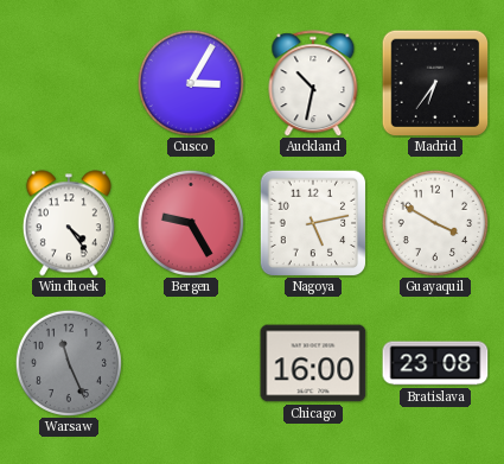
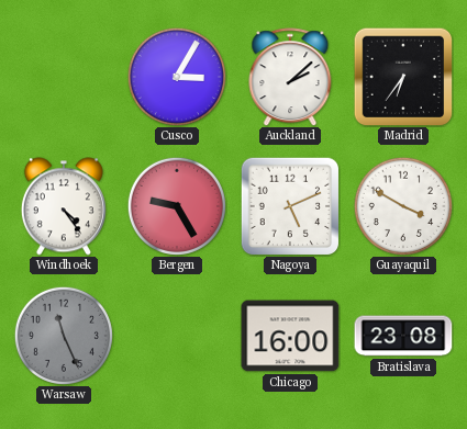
Auckland: 10:32 -> 2:08 (290, 77)
Nagoya: 5:13 -> 5:11 (290, 206)
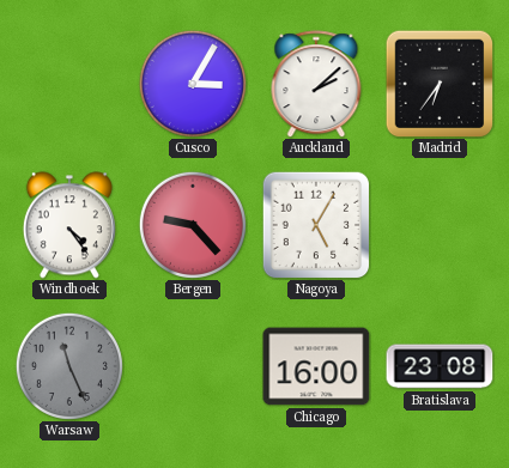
Bergen: 9:25 -> 9:23 (192, 224)
Nagoya: 5:11 -> 5:05 (316, 225)
Guayaquil: 3:50 -> none (402, 205)
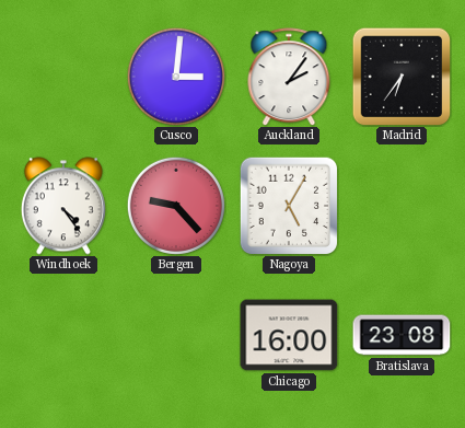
Cusco: 3:05 -> 3:01 (175, 76)
Auckland: 2:08 -> 2:06 (289, 77)
Warsaw: 11:26 -> none (68, 365)
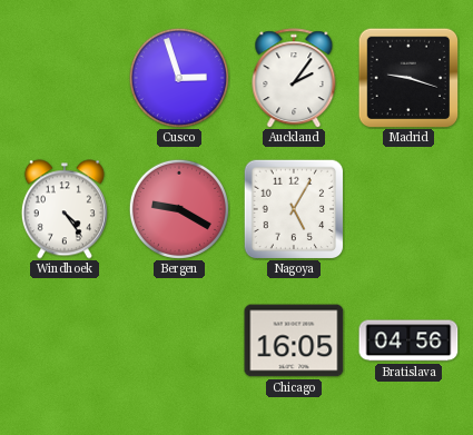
Cusco: 3:01 -> 2:57 (178, 77)
Madrid: 6:36 -> 9:18 (408, 78)
Bergen: 9:23 -> 9:20 (178, 208)
Chicago: 16:00 -> 16:05 (294, 340)
Bratislava: 23:08 -> 04:56 (408, 340)
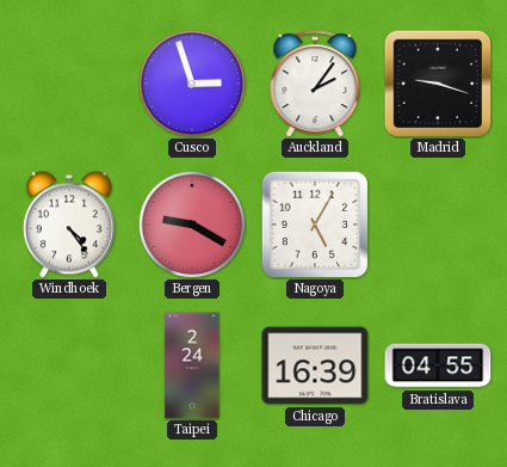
Taipei: none -> 2:24 (192, 365)
Chicago: 16:05 -> 16:39 (315, 365)
Bratislava: 04:56 -> 04:55 (438, 365)
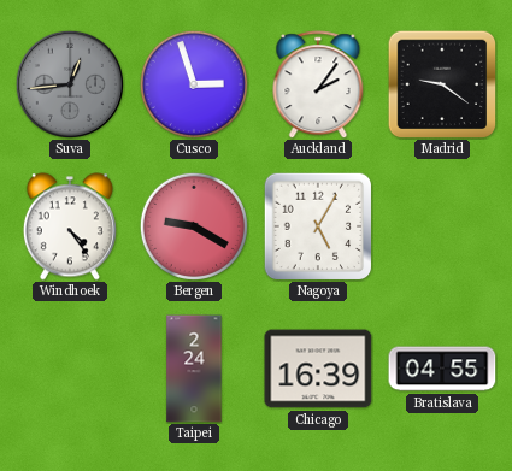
Suva: none -> 12:44 (70, 84)
Madrid: 9:18 -> 9:21 (442, 84)
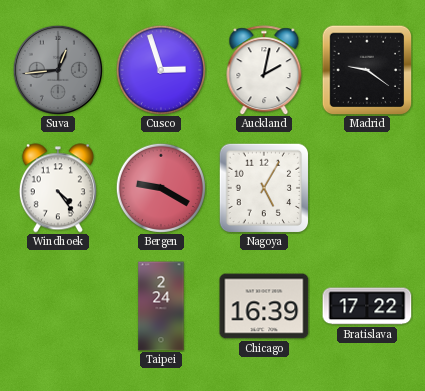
Auckland: 2:06 -> 2:02 (264, 70)
Bratislava: 04:55 -> 17:22 (367, 306)
